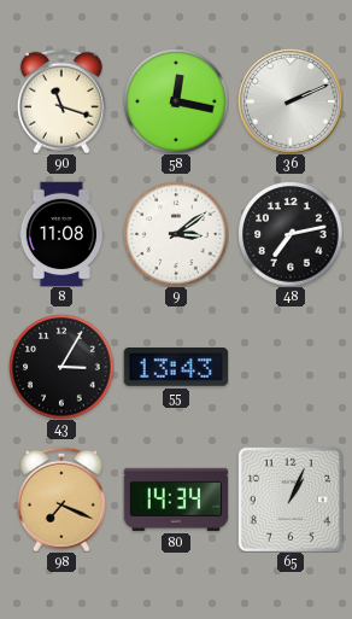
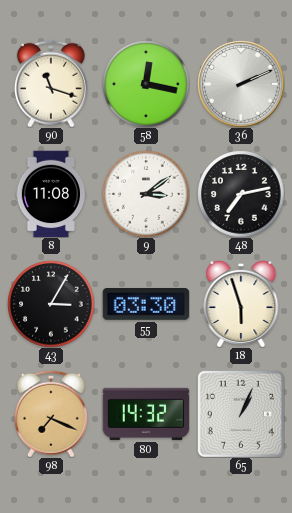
55: 13:43 -> 03:30 (146, 305)
18: none -> 5:57 (241, 304)
80: 14:34 -> 14:32 (146, 414)
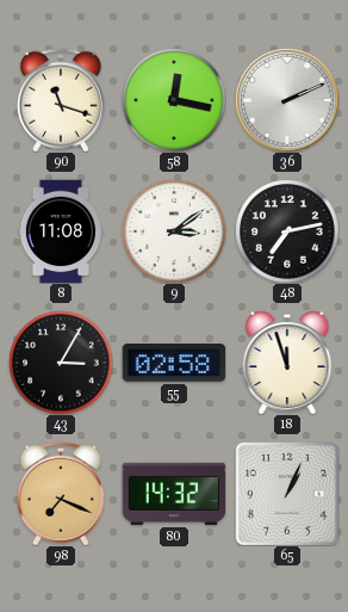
55: 03:30 -> 02:58 (174, 364)
18: 5:57 -> 11:57 (287, 363)
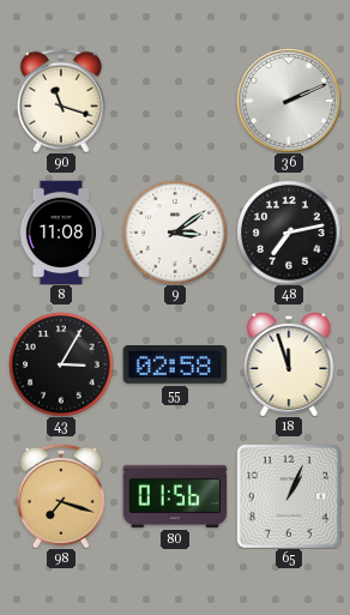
58: 12:17 -> none (174, 100)
98: 7:19 -> 7:18 (61, 496)
80: 14:32 -> 01:56 (175, 496)
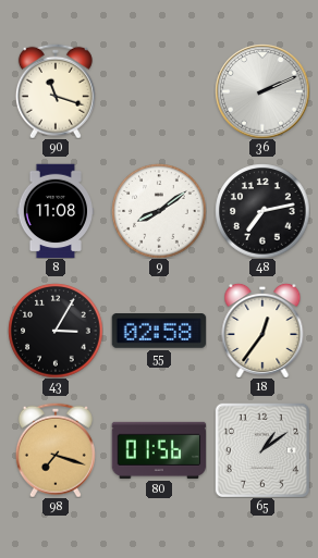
9: 3:09 -> 8:09 (159, 211)
18: 11:57 -> 12:36 (262, 331)
65: 1:04 -> 1:09 (262, 450)
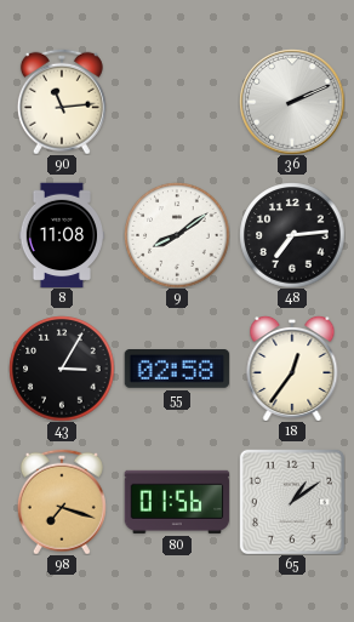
90: 11:18 -> 11:14 (62, 102)
48: 7:13 -> 7:14 (292, 235)
